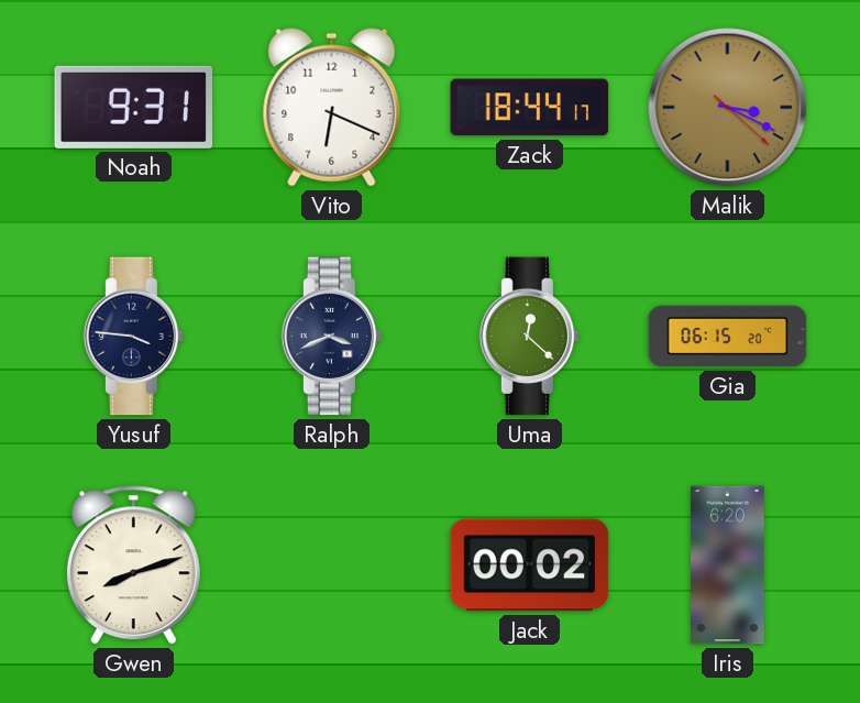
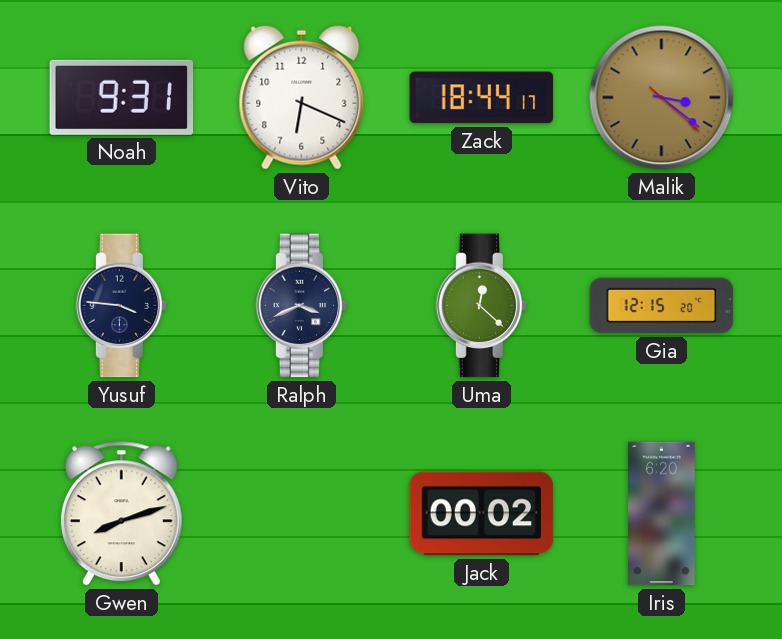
Malik: 3:19 -> 3:21 (662, 98)
Gia: 06:15 -> 12:15 (662, 306)
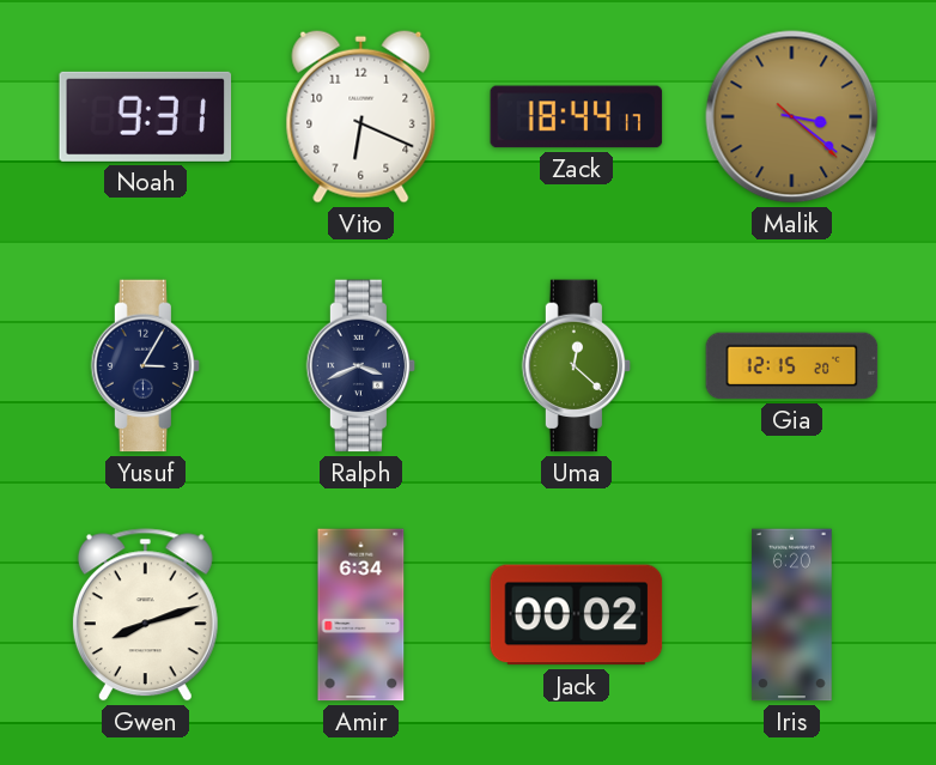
Yusuf: 3:46 -> 3:05 (146, 366)
Amir: none -> 6:34 (361, 615)
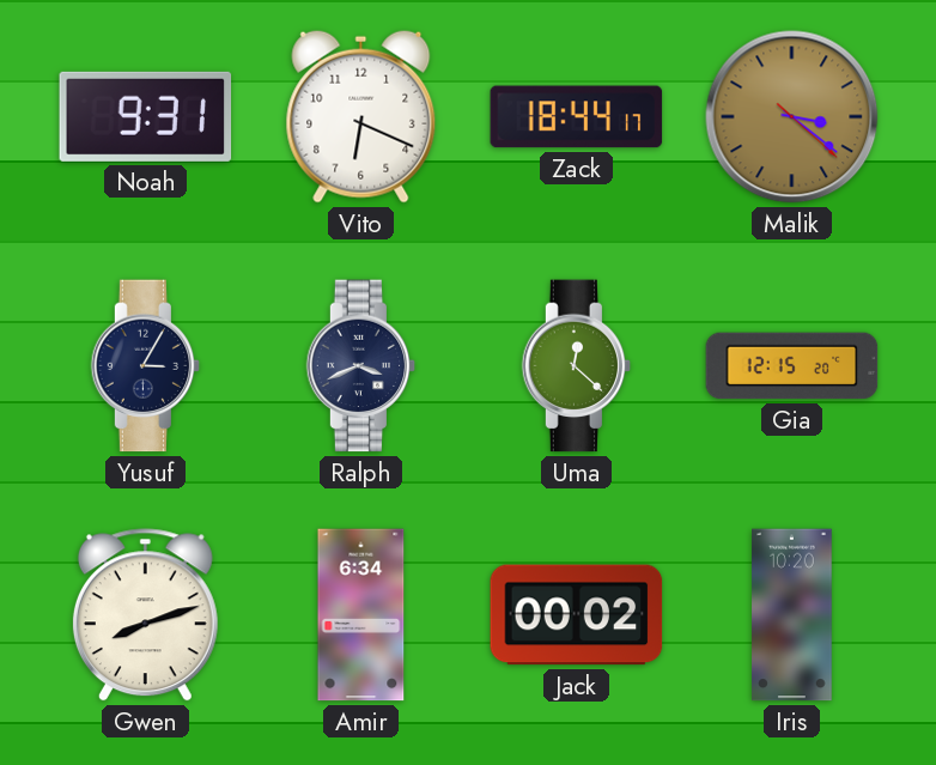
Iris: 6:20 -> 10:20 (792, 615)
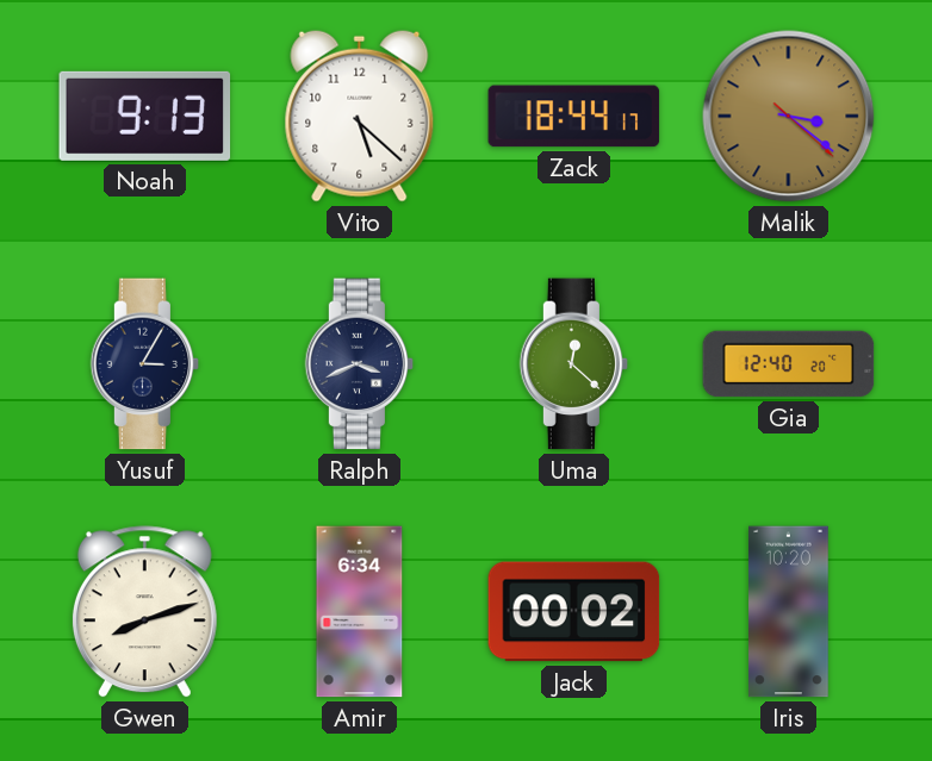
Noah: 9:31 -> 9:13 (145, 116)
Vito: 6:19 -> 5:22 (360, 116)
Gia: 12:15 -> 12:40 (789, 364)
